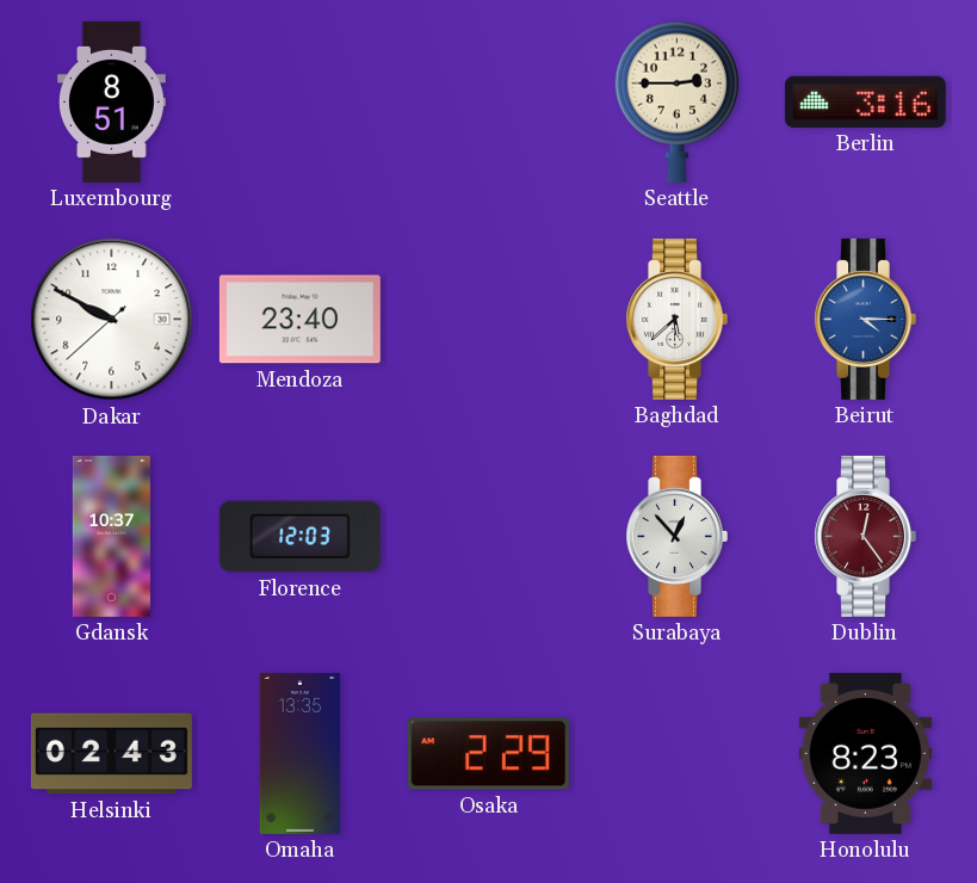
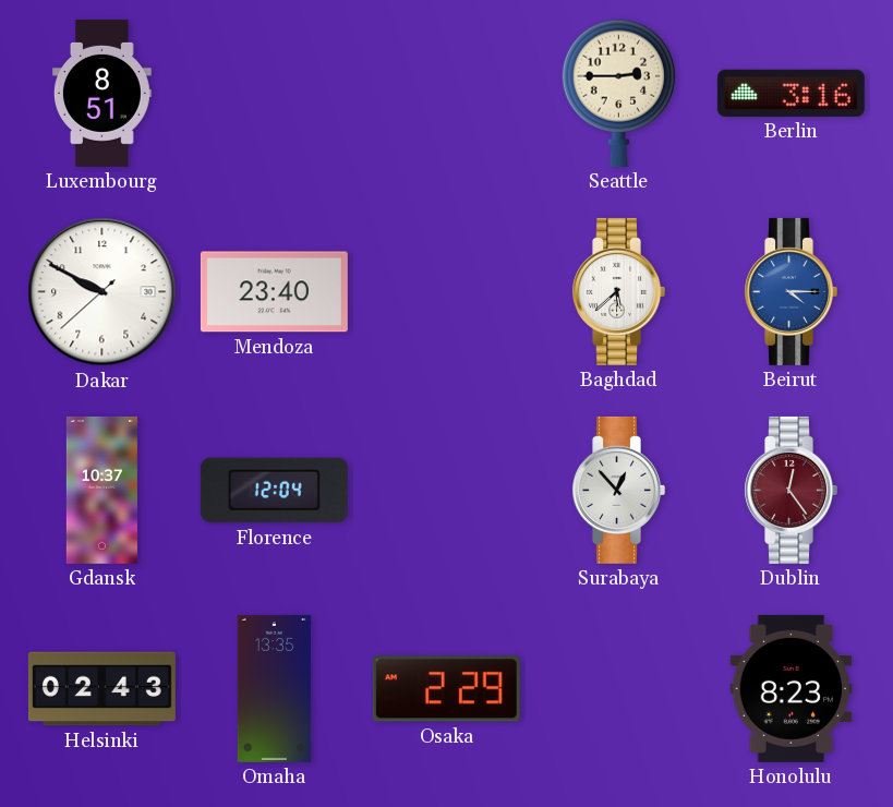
Florence: 12:03 -> 12:04 (274, 491)
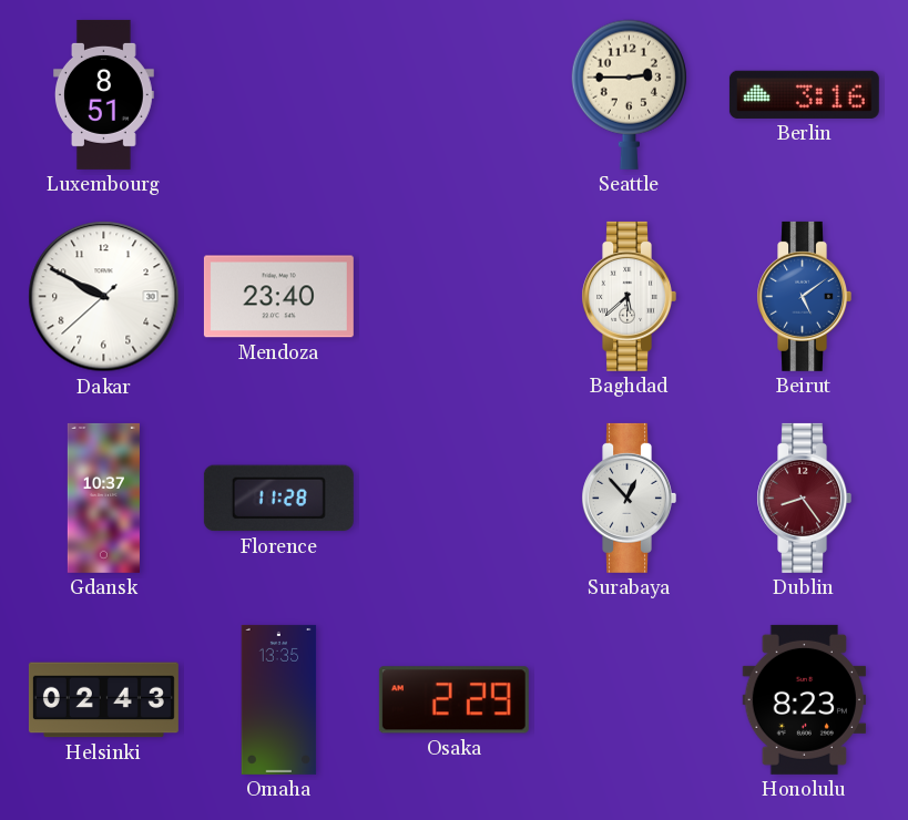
Beirut: 4:15 -> 5:09 (804, 296)
Florence: 12:04 -> 11:28 (278, 499)
Dublin: 12:24 -> 8:24 (804, 498)
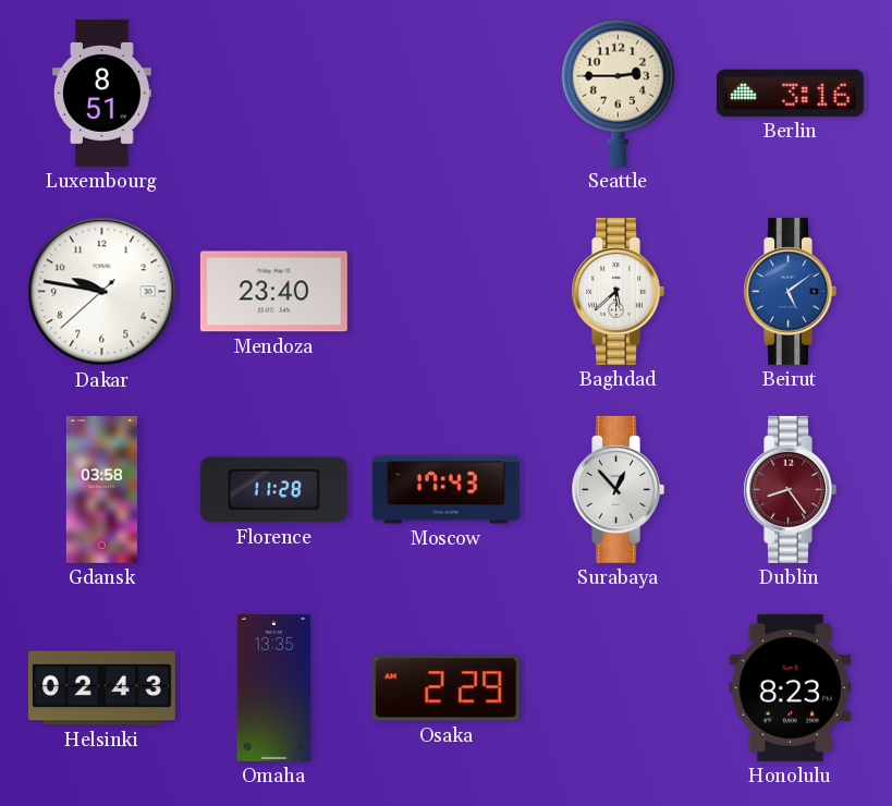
Dakar: 9:49 -> 9:46 (102, 292)
Gdansk: 10:37 -> 03:58 (101, 489)
Moscow: none -> 17:43 (445, 490)
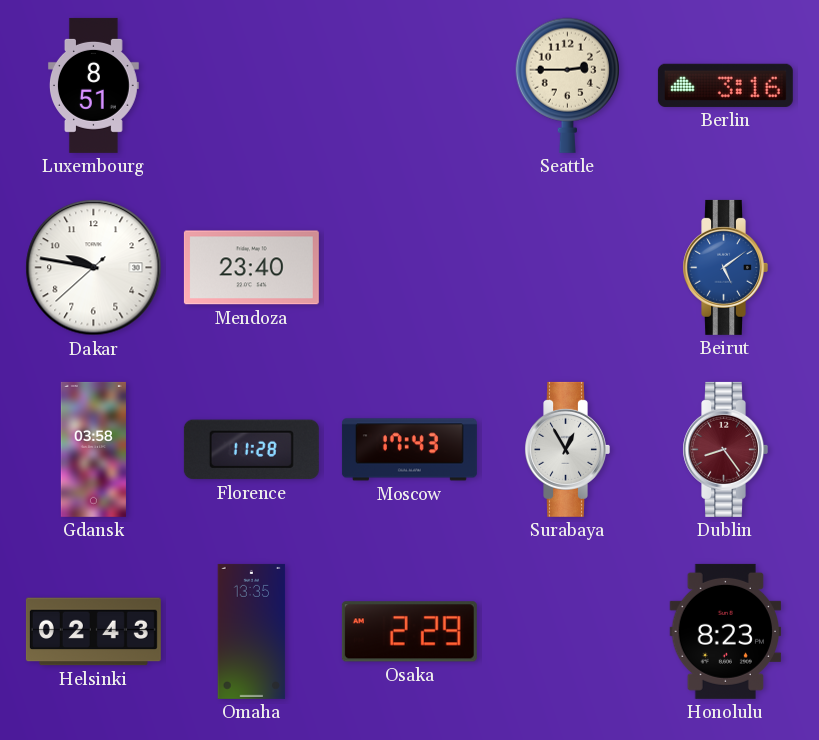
Baghdad: 5:38 -> none (618, 291)
Surabaya: 12:53 -> 12:55 (567, 449)
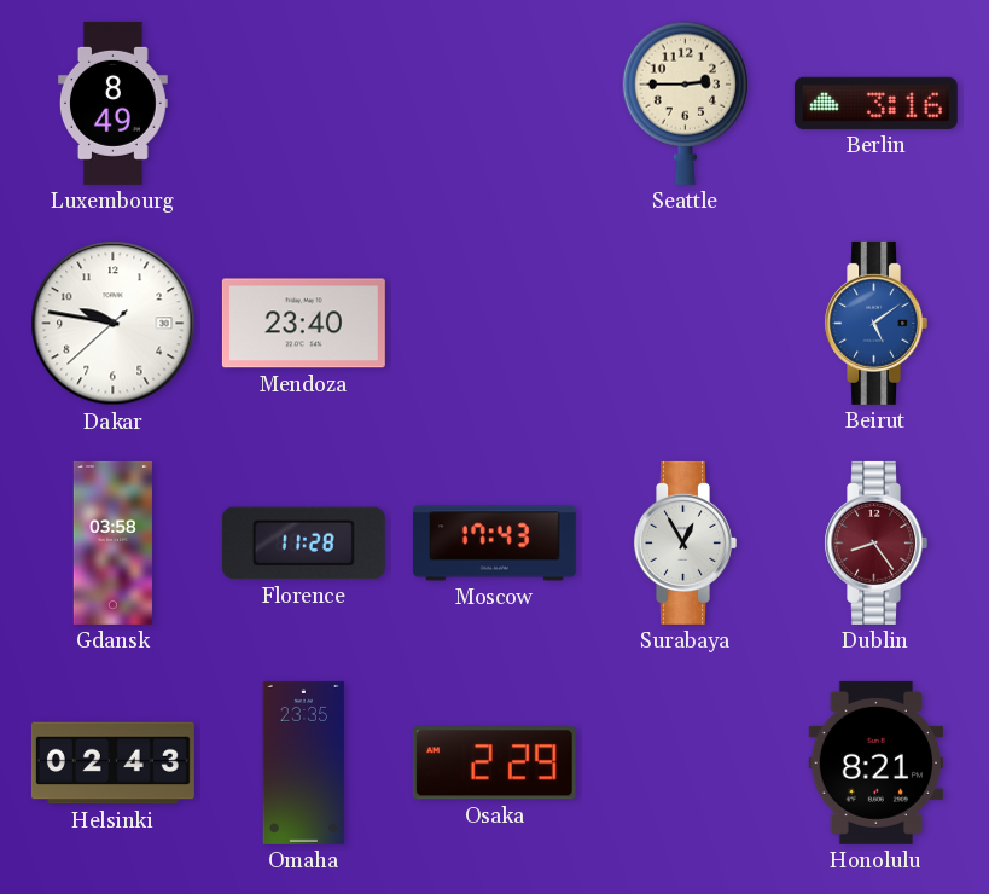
Luxembourg: 8:51 -> 8:49 (112, 103)
Omaha: 13:35 -> 23:35 (304, 762)
Honolulu: 8:23 -> 8:21 (877, 762)
